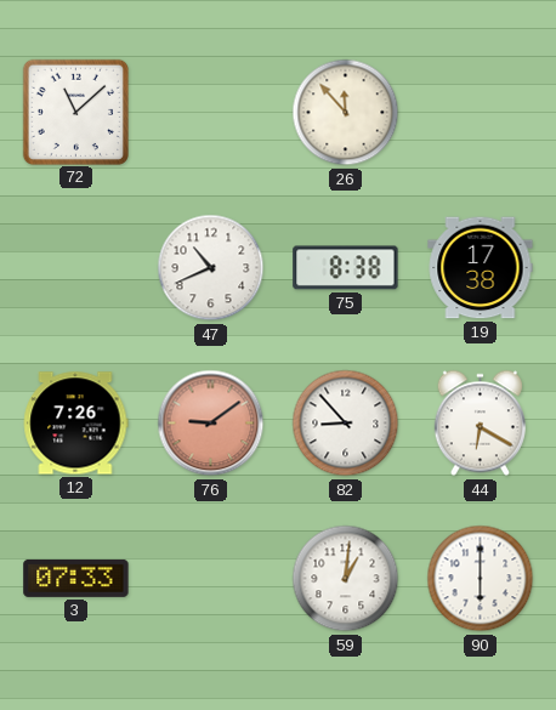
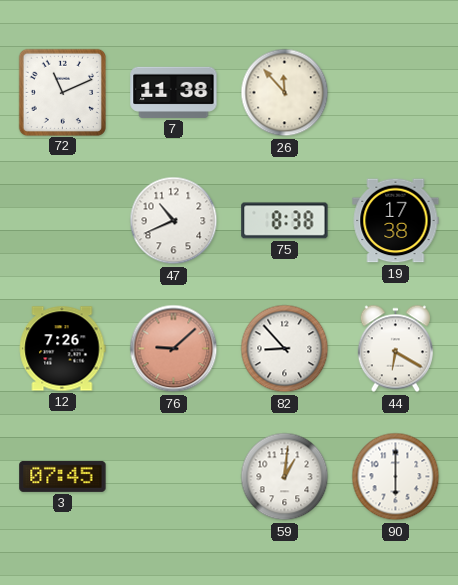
72: 11:08 -> 11:11 (62, 92)
7: none -> 11:38 (174, 92)
76: 9:09 -> 9:08 (174, 349)
3: 07:33 -> 07:45 (63, 476)
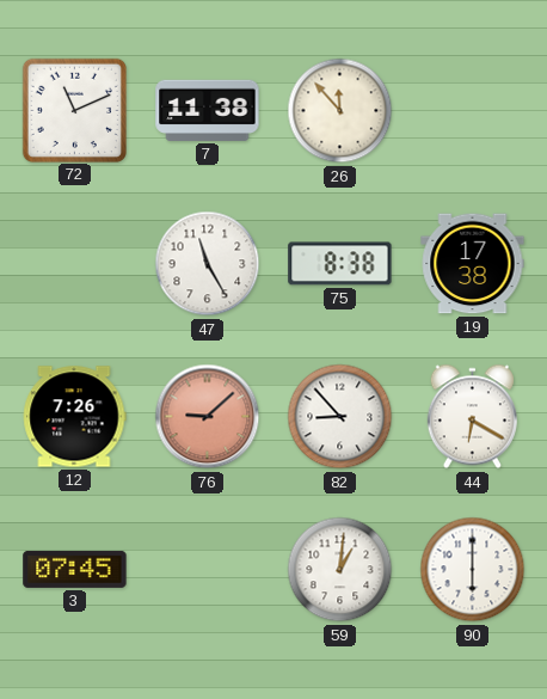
47: 10:41 -> 11:25 (208, 264)
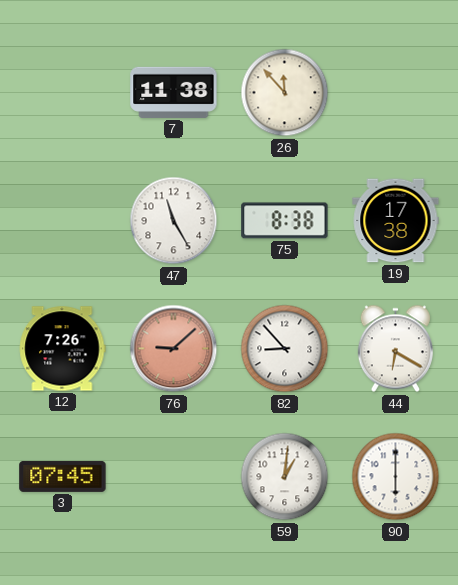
72: 11:11 -> none (74, 110)
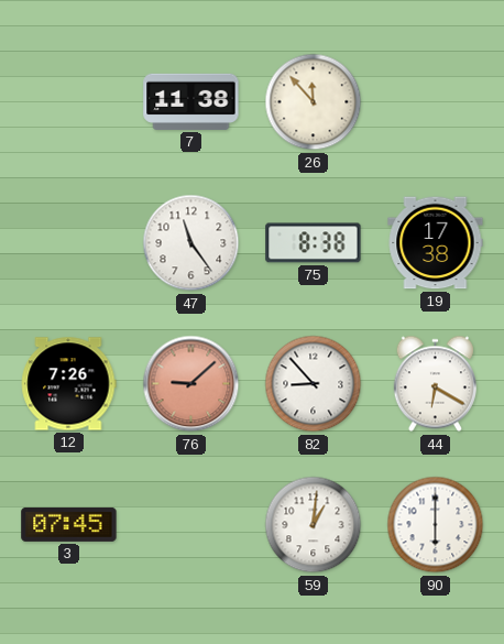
47: 11:25 -> 11:24 (191, 243)
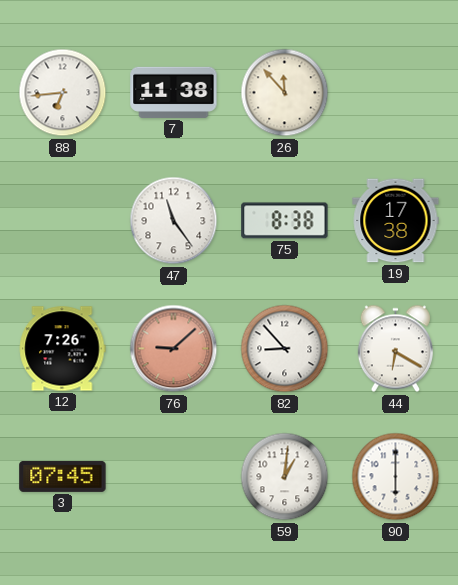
88: none -> 6:44 (63, 93)
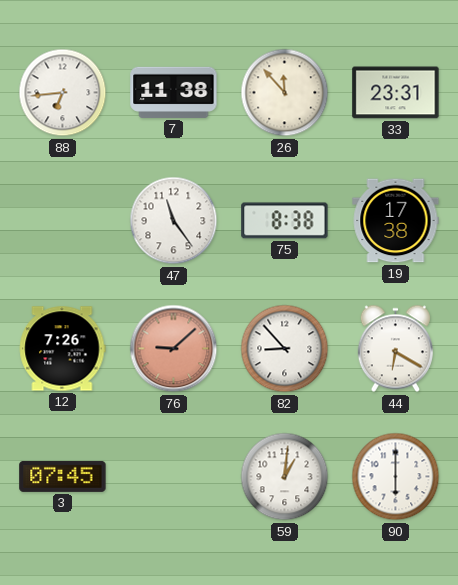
33: none -> 23:31 (396, 93)
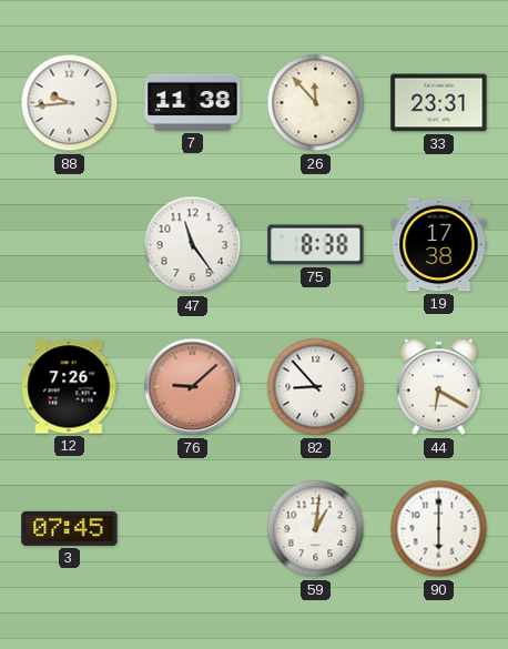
88: 6:44 -> 9:44 (70, 103)
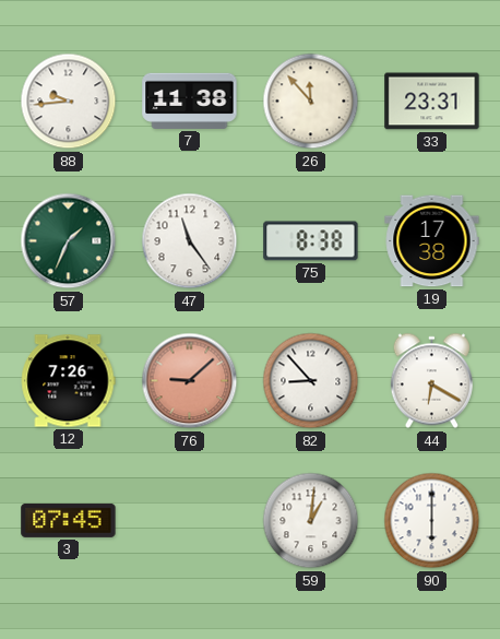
57: none -> 1:34 (69, 241)
